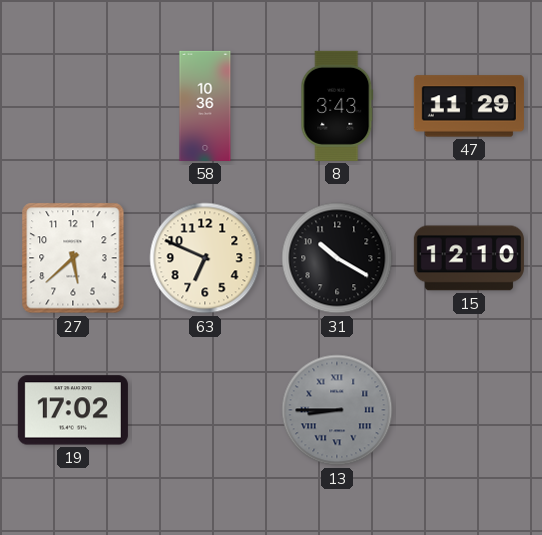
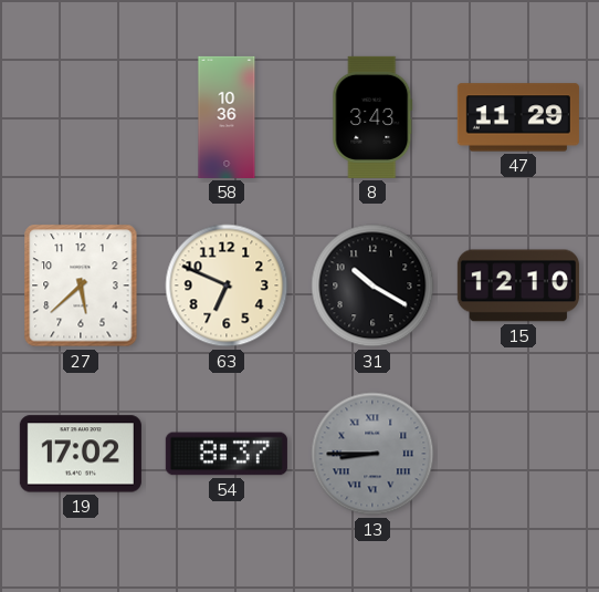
54: none -> 8:37 (227, 454)
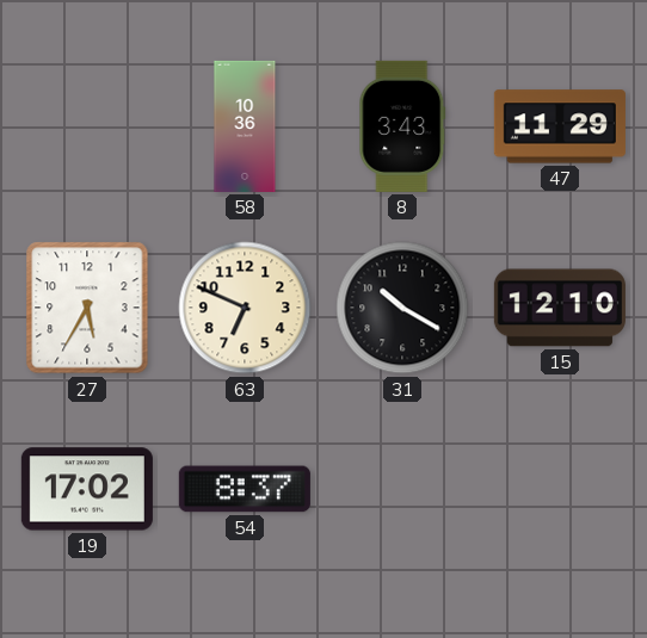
27: 5:38 -> 5:35 (87, 308)
13: 8:45 -> none (372, 454)
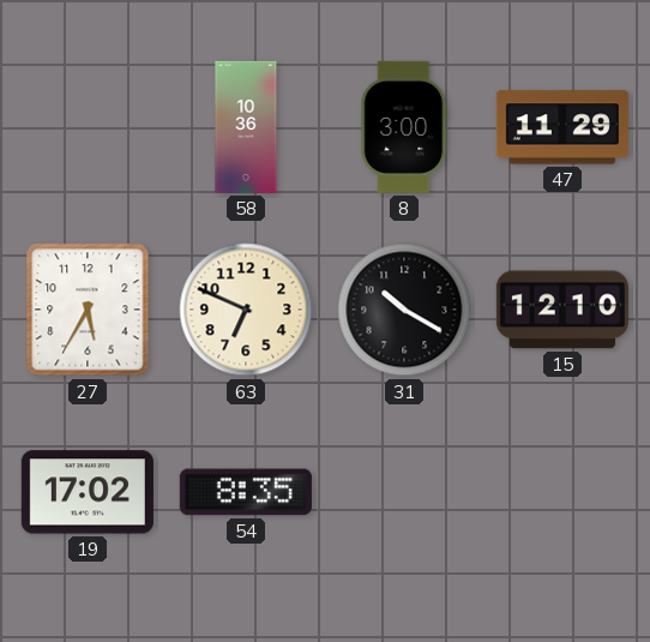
8: 3:43 -> 3:00 (404, 127)
54: 8:37 -> 8:35 (246, 492)
